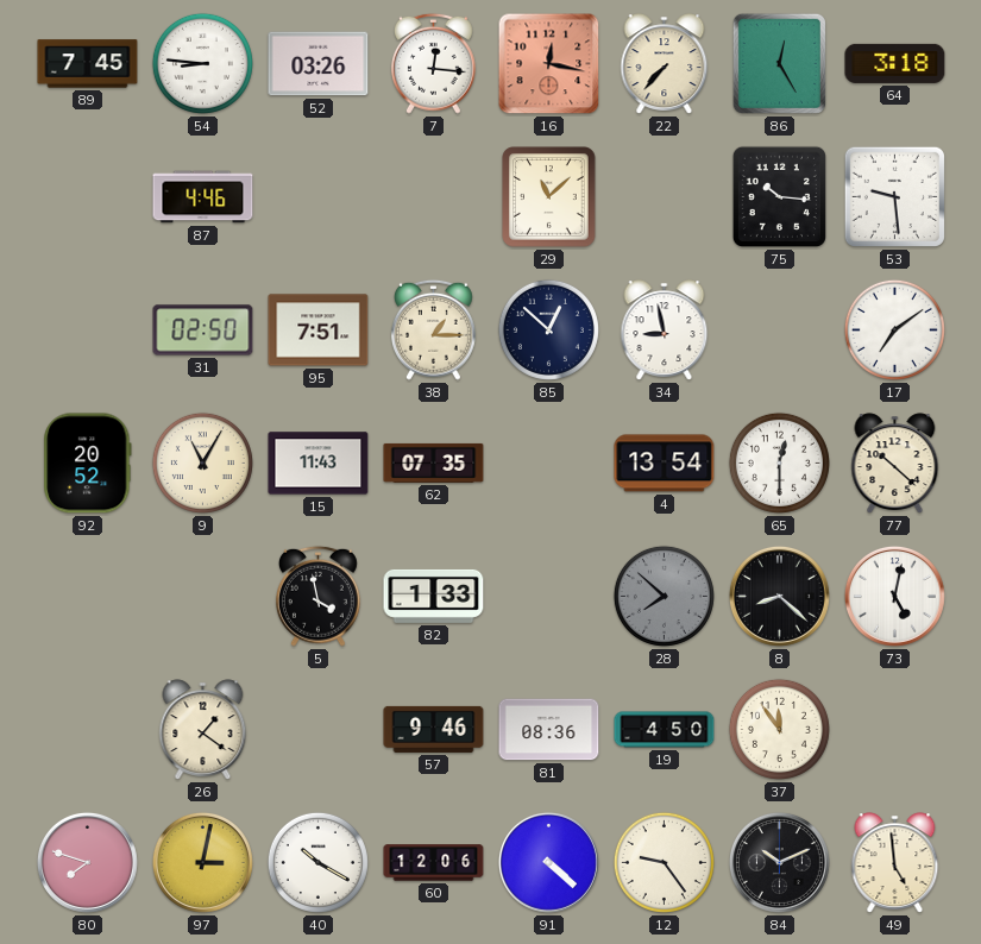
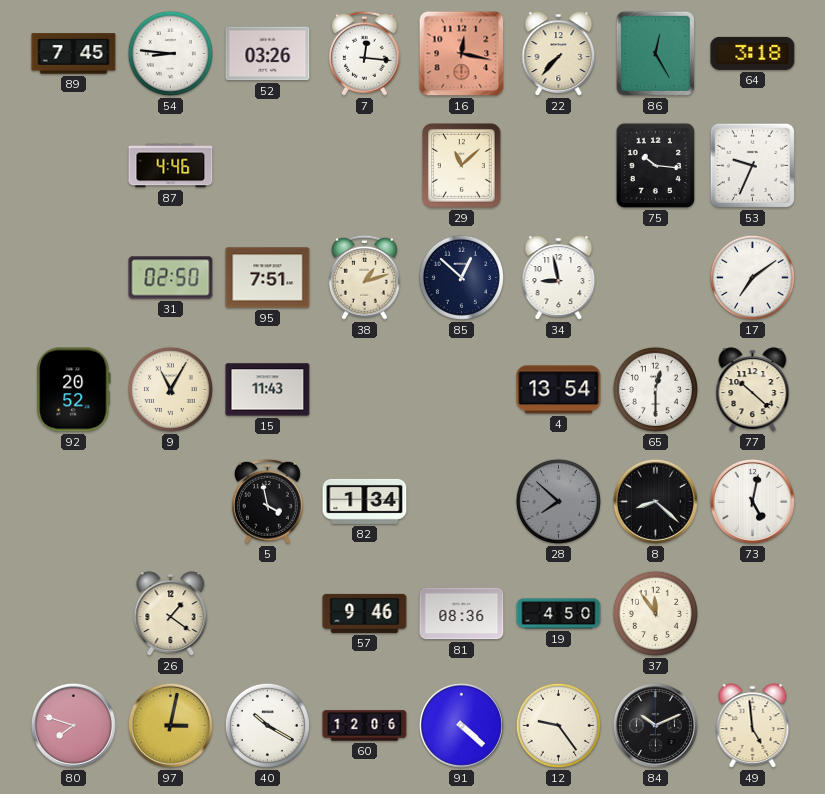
53: 9:29 -> 9:34 (752, 165)
38: 1:15 -> 1:12 (364, 277)
62: 07:35 -> none (434, 462)
82: 1:33 -> 1:34 (365, 501)
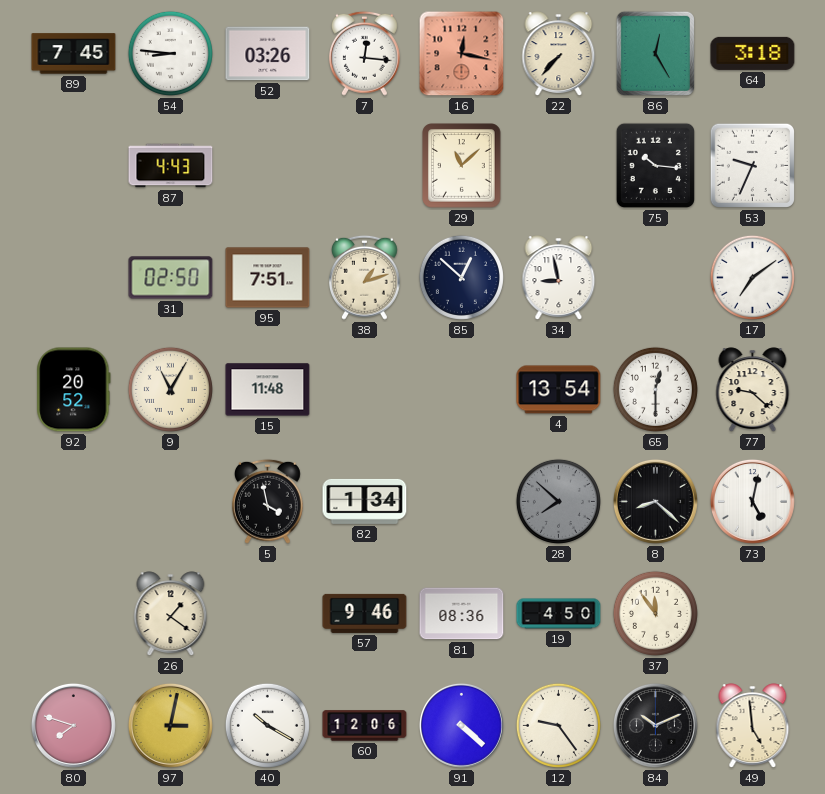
87: 4:46 -> 4:43 (171, 166)
15: 11:43 -> 11:48 (268, 390)
77: 10:22 -> 9:22 (753, 390)
